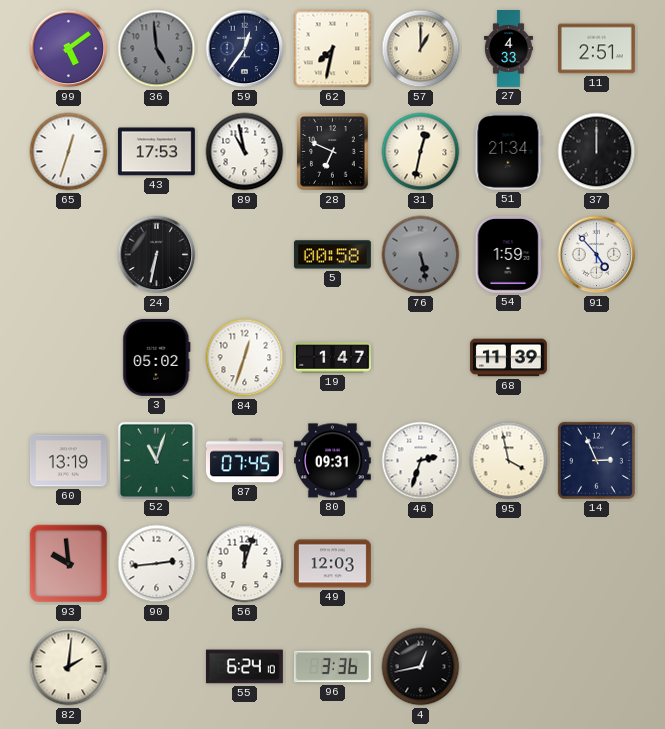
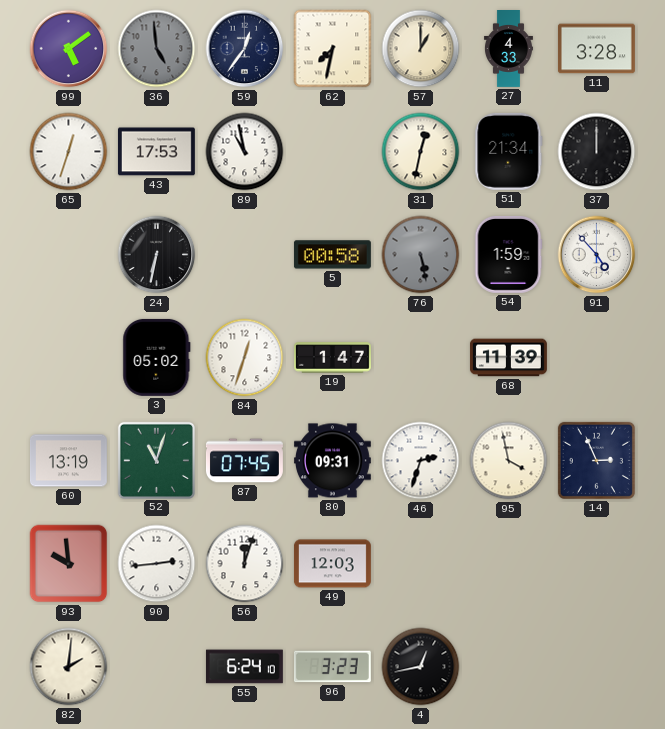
11: 2:51 -> 3:28 (596, 49)
28: 6:49 -> none (333, 152)
96: 3:36 -> 3:23 (332, 667)
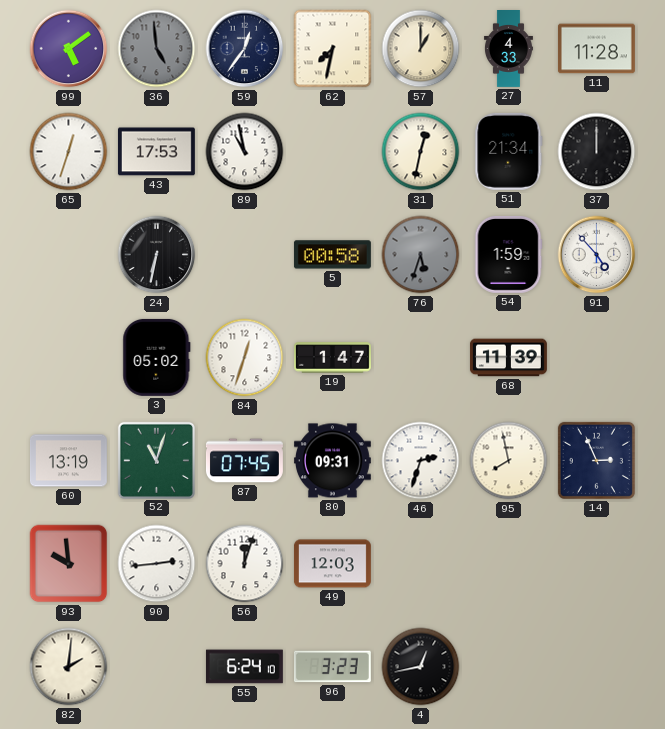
11: 3:28 -> 11:28 (596, 49)
76: 5:28 -> 5:33 (421, 255)
95: 3:58 -> 7:58 (509, 461)
